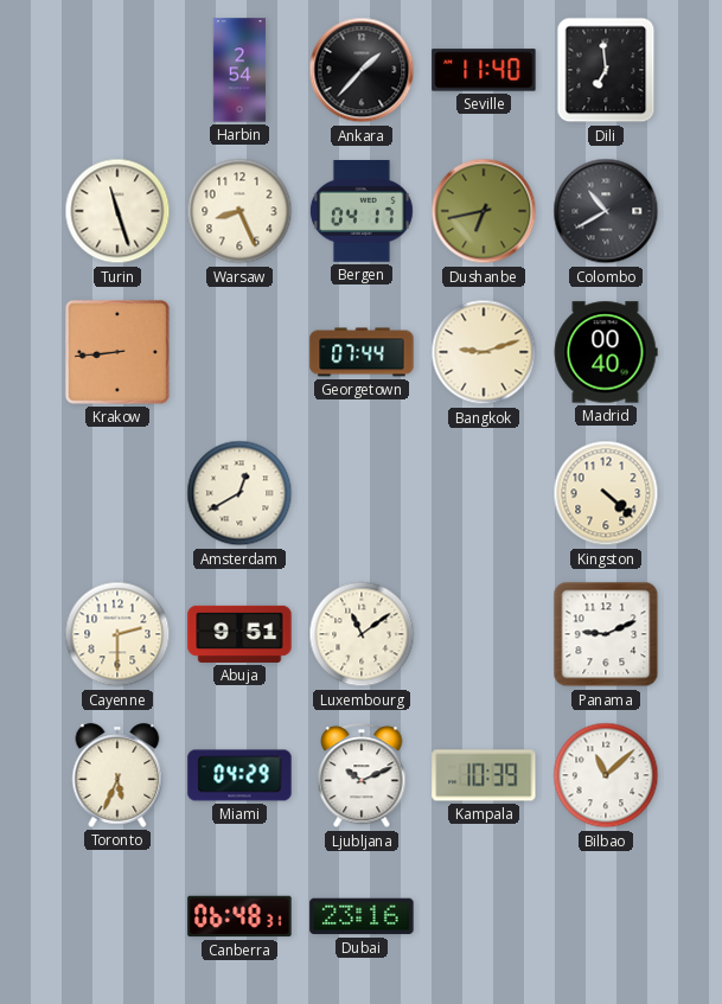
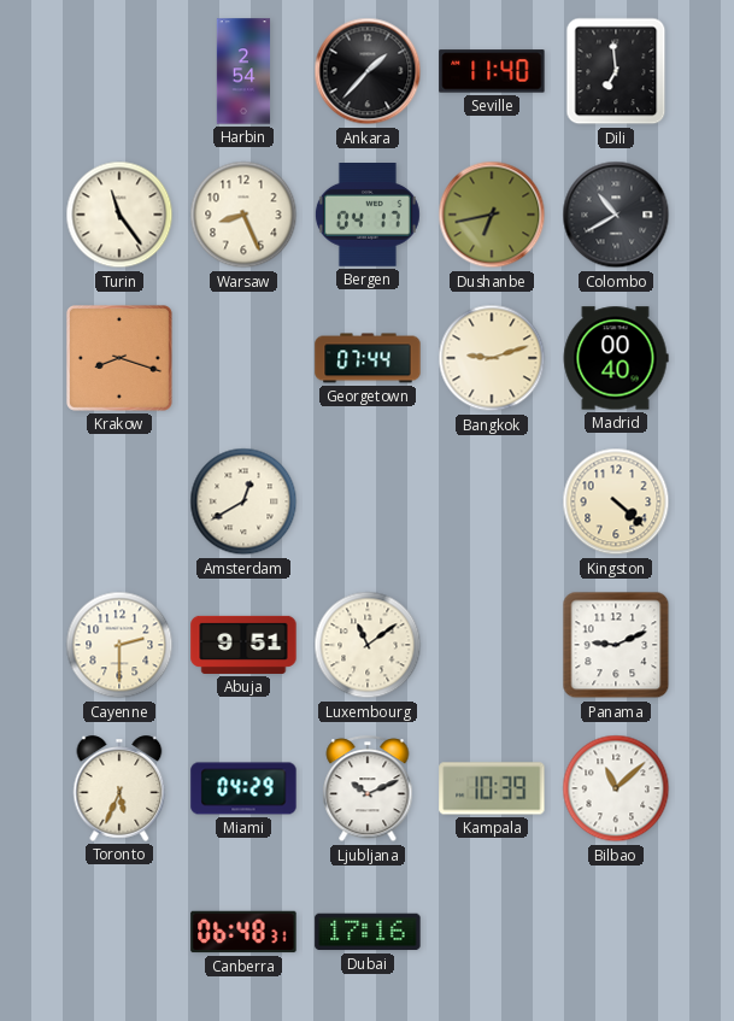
Turin: 11:27 -> 11:24 (119, 215)
Krakow: 8:44 -> 8:18 (119, 358)
Dubai: 23:16 -> 17:16 (368, 932)
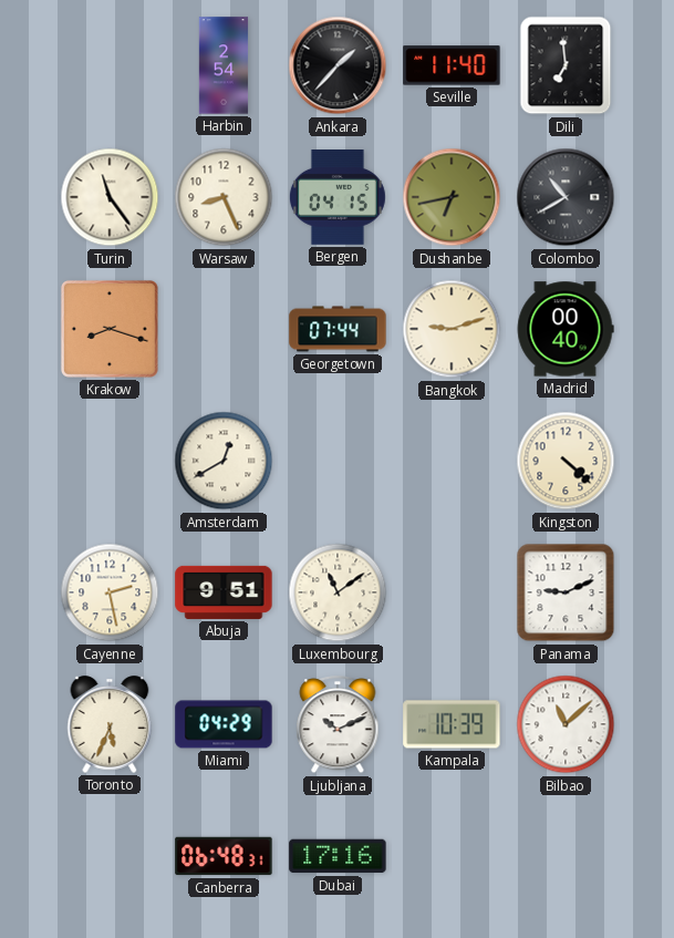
Bergen: 04:17 -> 04:15 (338, 198)
Cayenne: 2:30 -> 2:28 (110, 592)
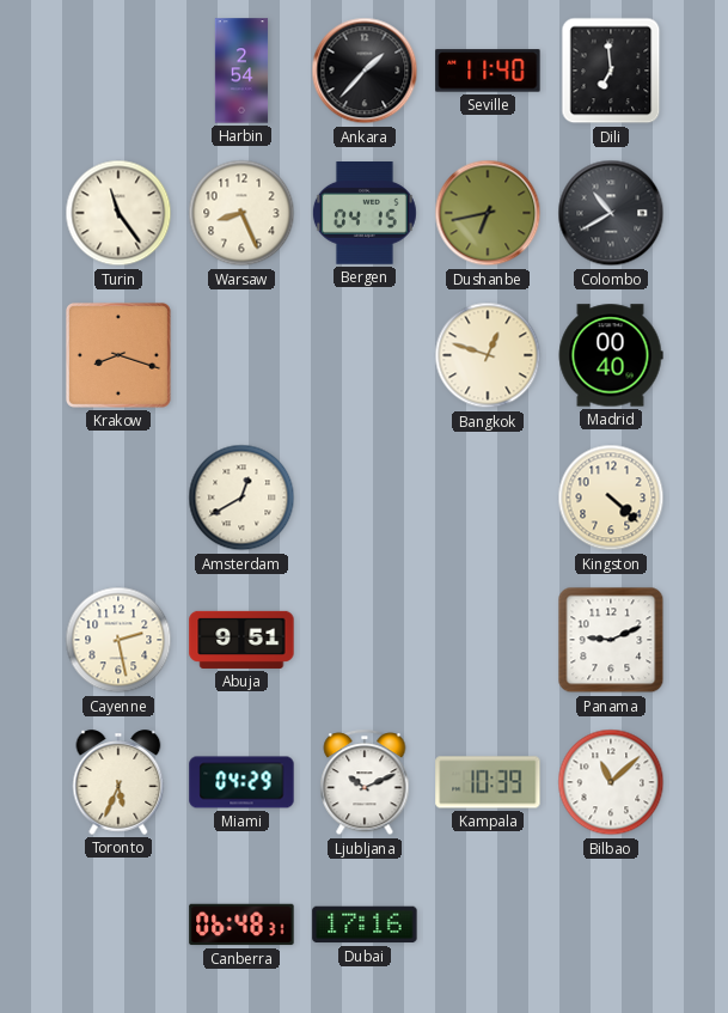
Georgetown: 07:44 -> none (338, 329)
Bangkok: 9:12 -> 12:48 (488, 355)
Luxembourg: 11:09 -> none (338, 592)
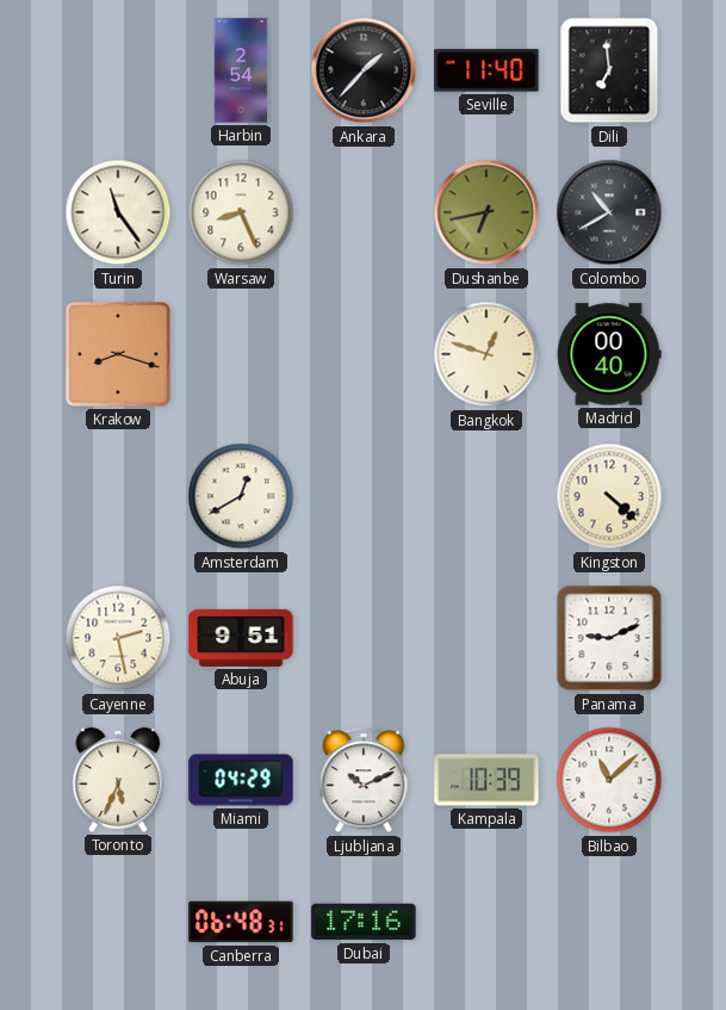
Bergen: 04:15 -> none (365, 214)
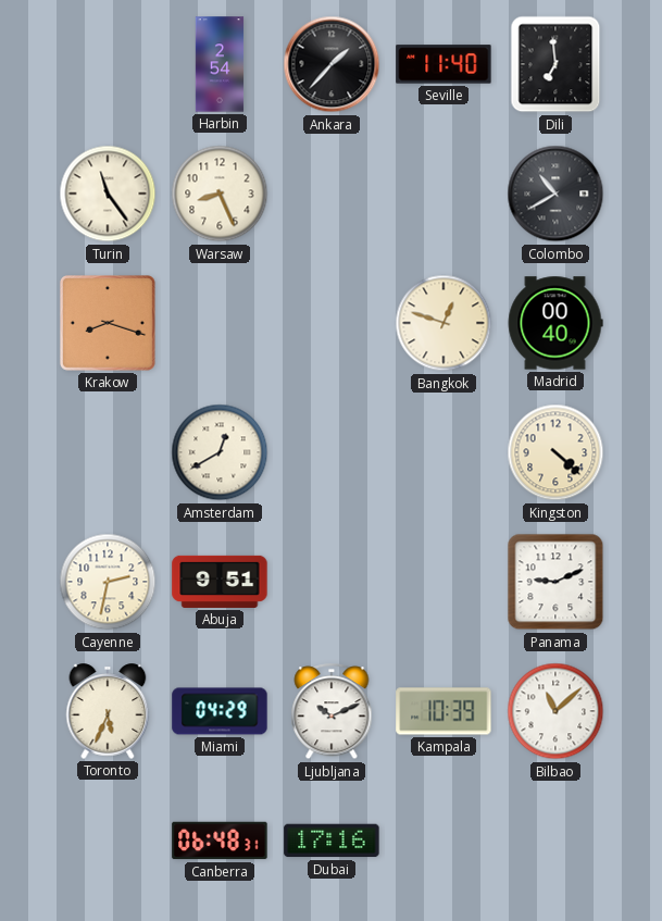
Dushanbe: 6:43 -> none (486, 212)
Cayenne: 2:28 -> 2:32 (108, 582)
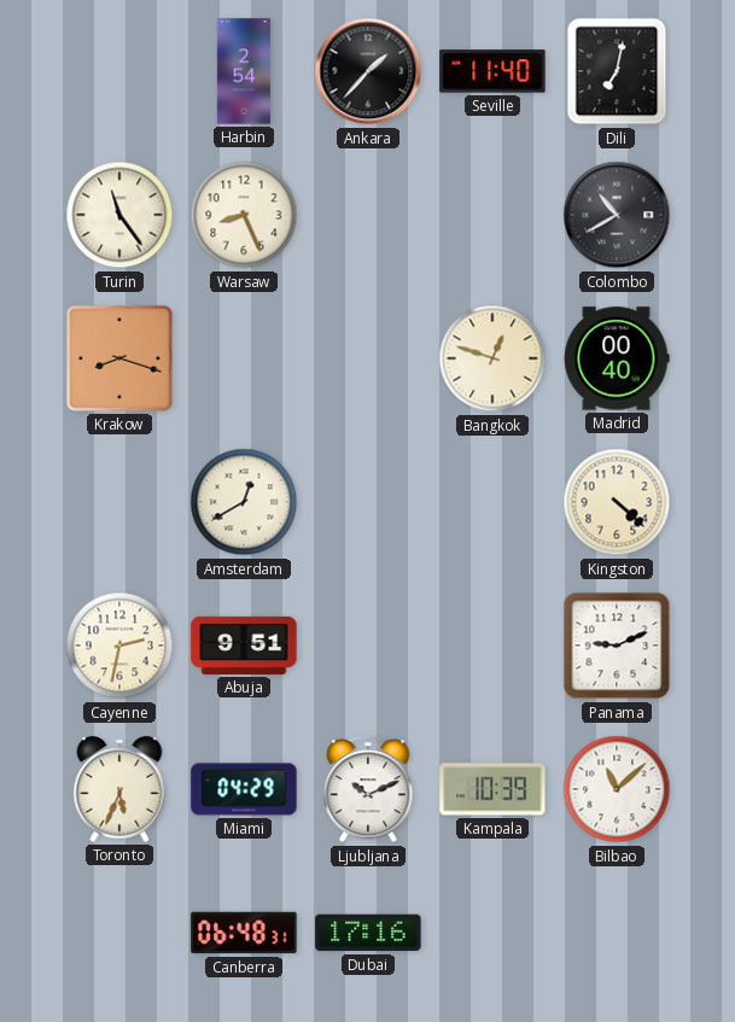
Dili: 6:59 -> 7:02 (617, 71)
